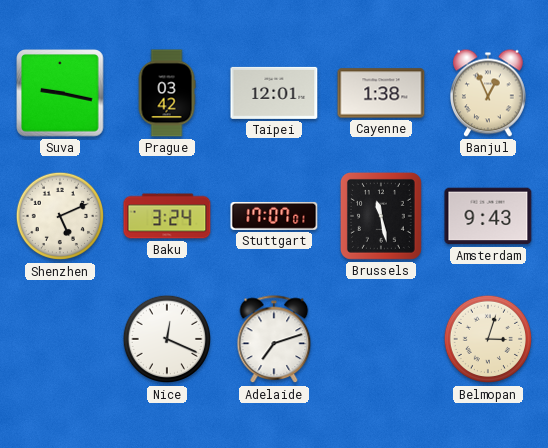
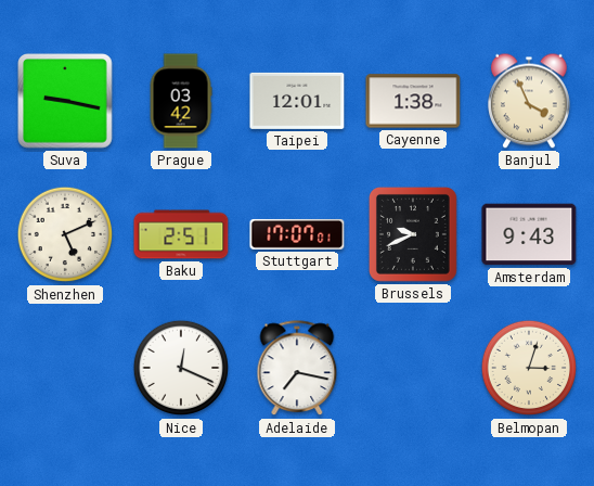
Banjul: 12:56 -> 3:56 (530, 101)
Baku: 3:24 -> 2:51 (181, 234)
Brussels: 11:28 -> 9:41 (413, 234)
Adelaide: 7:12 -> 7:17 (297, 369)
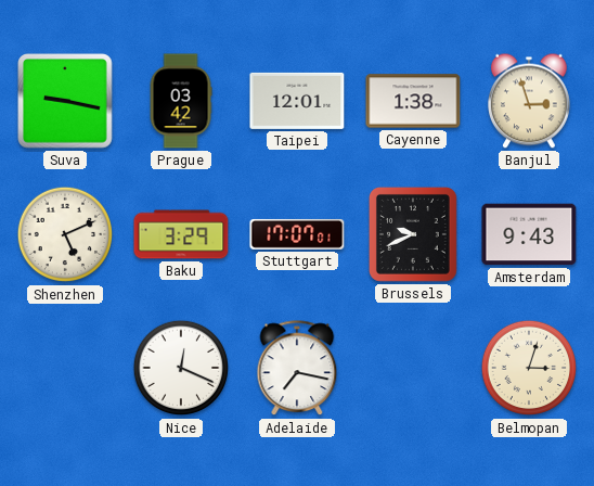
Banjul: 3:56 -> 2:57 (530, 101)
Baku: 2:51 -> 3:29 (181, 234)
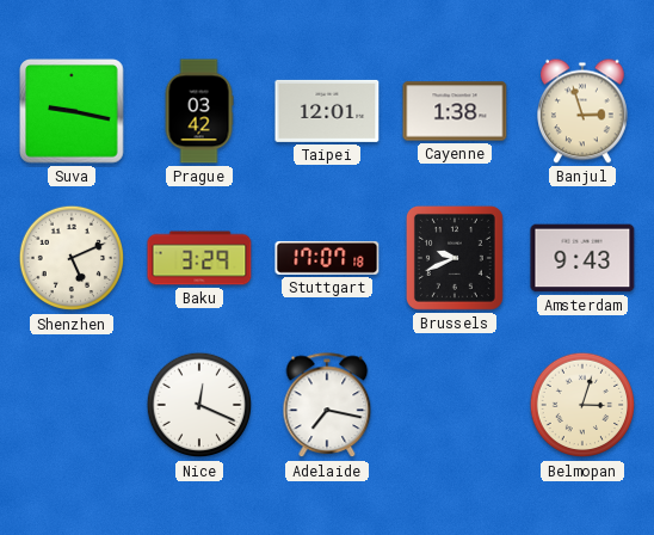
Stuttgart: 17:07:01 -> 17:07:18 (327, 258)
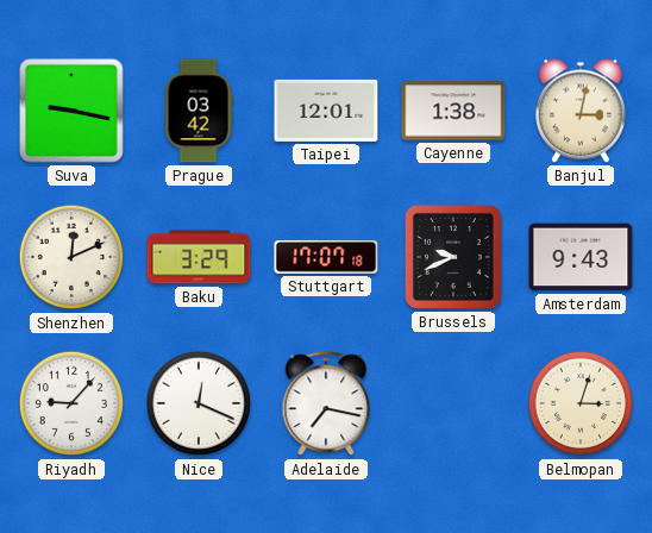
Banjul: 2:57 -> 3:02 (582, 111)
Shenzhen: 5:11 -> 12:11 (71, 257)
Riyadh: none -> 9:07 (71, 403)
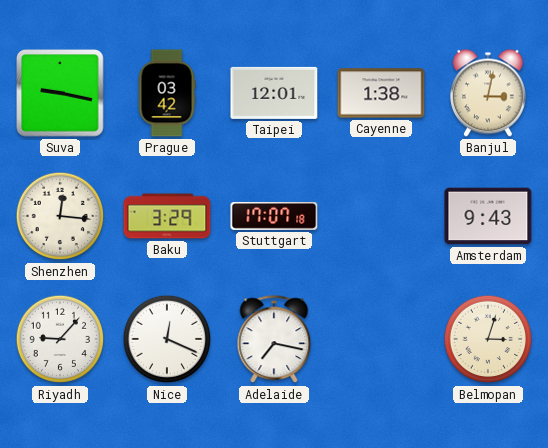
Shenzhen: 12:11 -> 12:16 (60, 216)
Brussels: 9:41 -> none (453, 257)
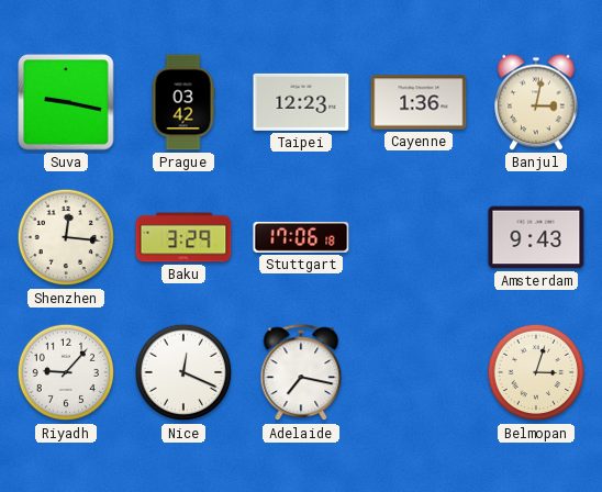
Taipei: 12:01 -> 12:23 (301, 102)
Cayenne: 1:38 -> 1:36 (419, 102)
Stuttgart: 17:07 -> 17:06 (301, 237)
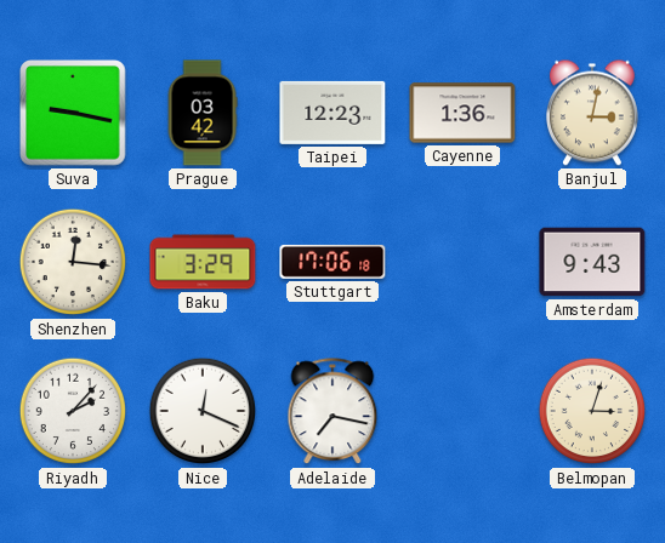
Riyadh: 9:07 -> 2:07 (73, 411)
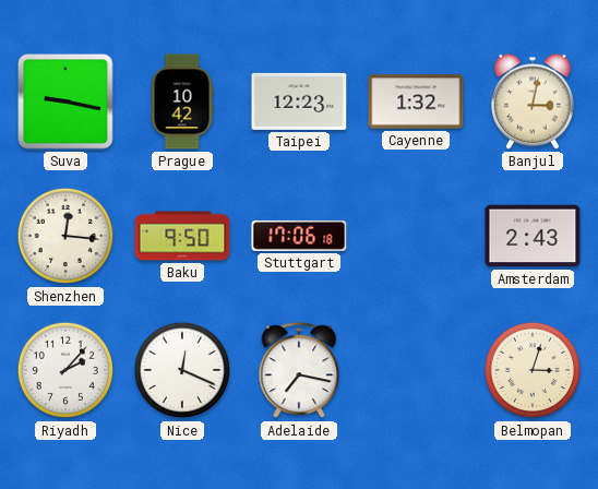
Prague: 03:42 -> 10:42 (182, 102)
Cayenne: 1:36 -> 1:32 (416, 102)
Baku: 3:29 -> 9:50 (182, 236)
Amsterdam: 9:43 -> 2:43 (533, 236)
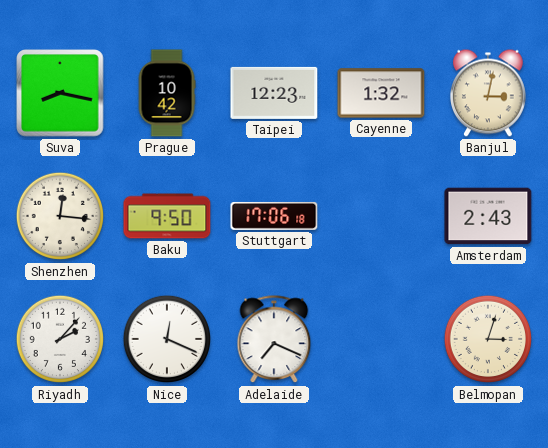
Suva: 9:17 -> 8:17 (60, 93)
Adelaide: 7:17 -> 7:19 (274, 340)
